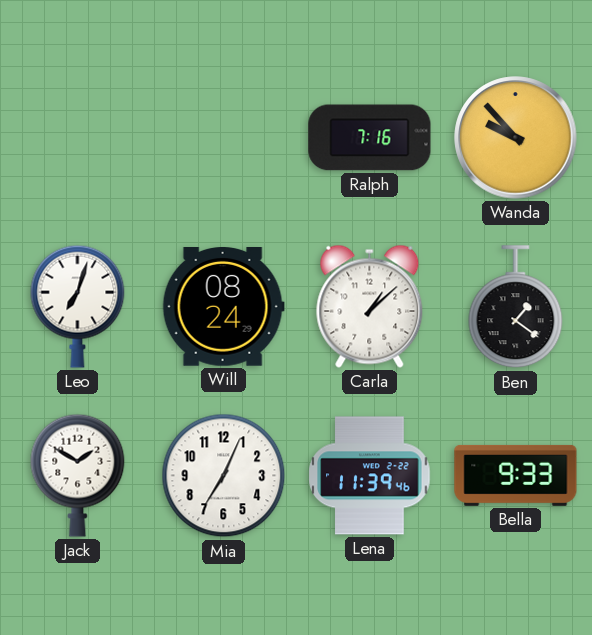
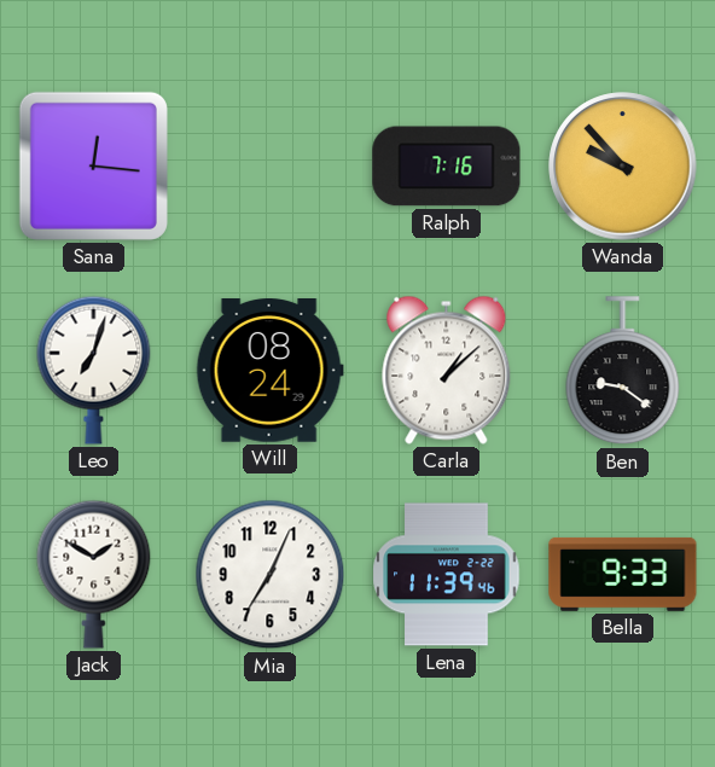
Sana: none -> 12:16 (93, 165)
Ben: 1:21 -> 9:21 (623, 371)
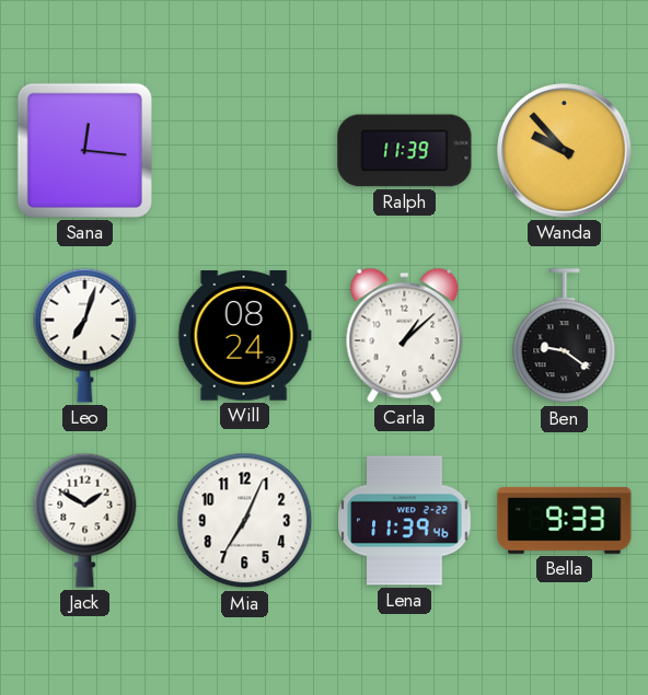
Ralph: 7:16 -> 11:39 (405, 151)
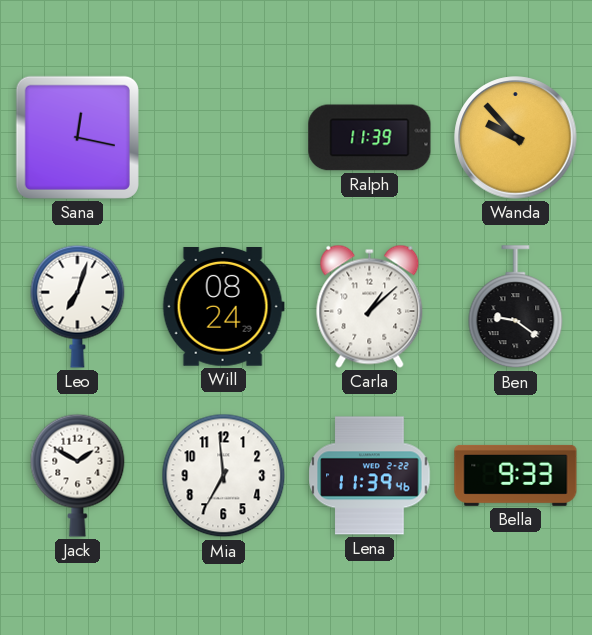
Sana: 12:16 -> 12:17 (77, 137)
Mia: 7:04 -> 6:59 (224, 476)
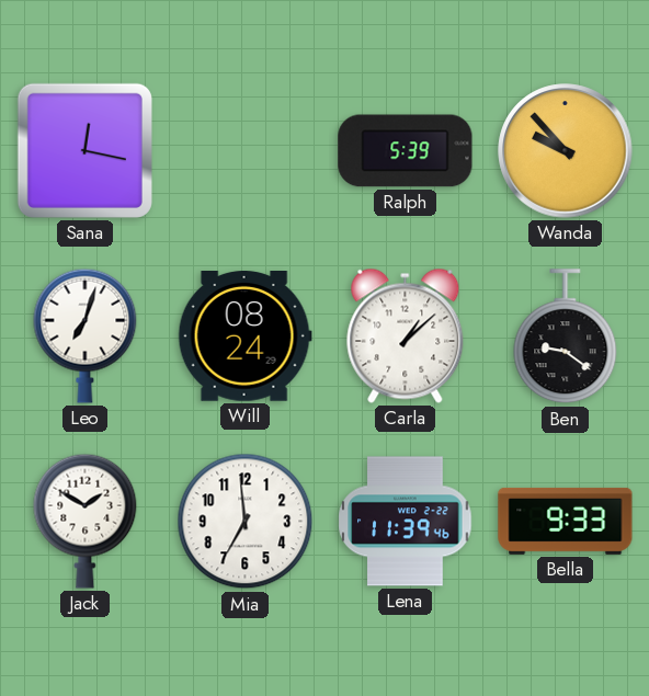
Ralph: 11:39 -> 5:39 (406, 151)
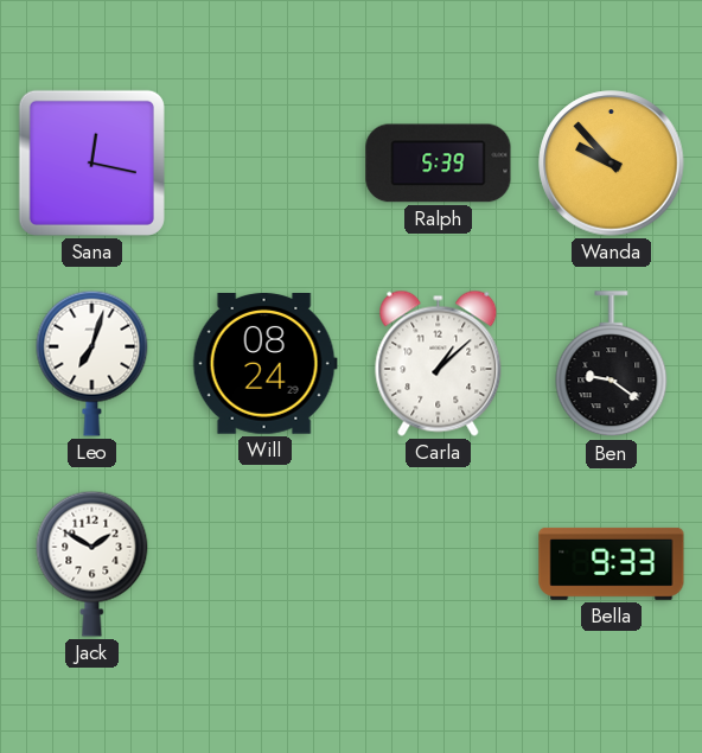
Mia: 6:59 -> none (246, 522)
Lena: 11:39 -> none (406, 522)
